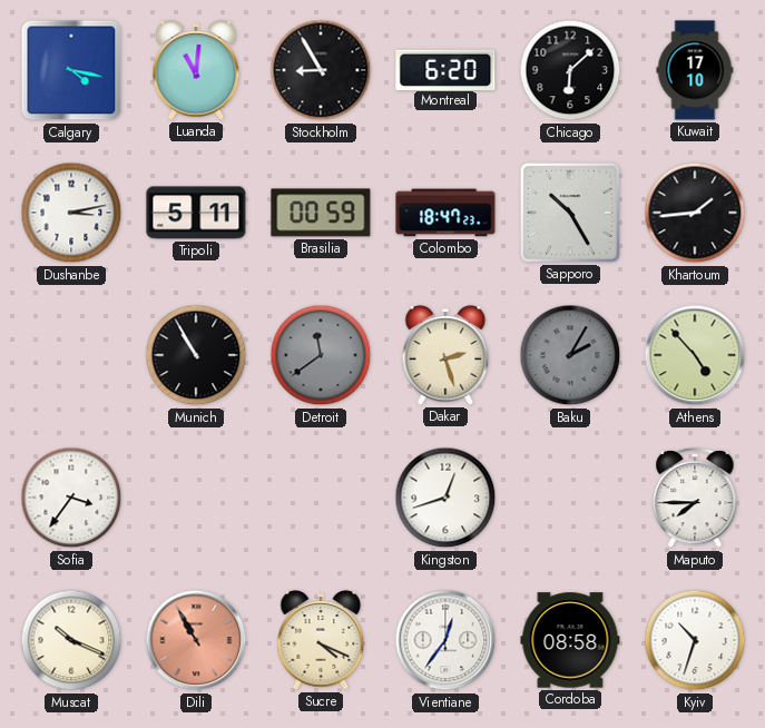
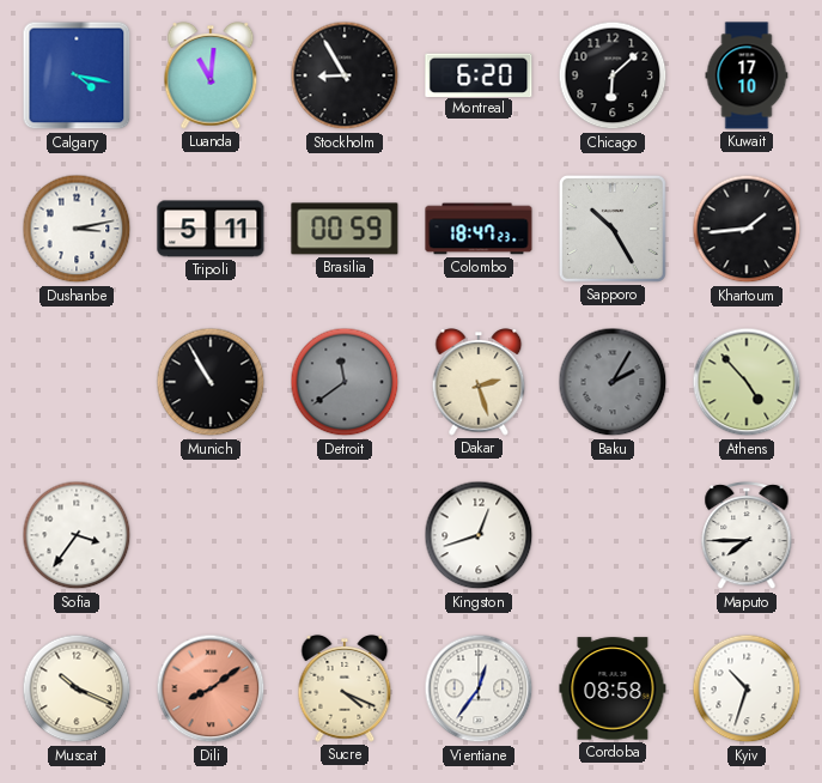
Dili: 10:55 -> 8:09 (211, 688)
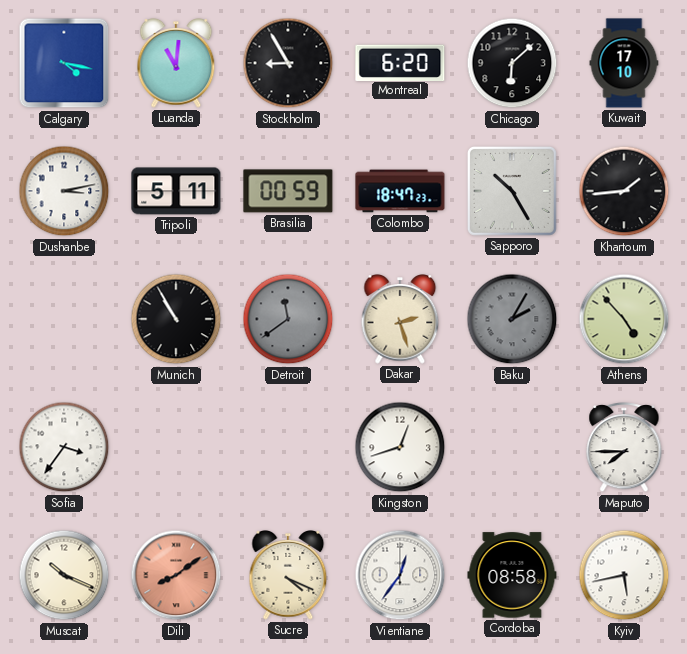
Kyiv: 10:33 -> 5:43 (624, 575)
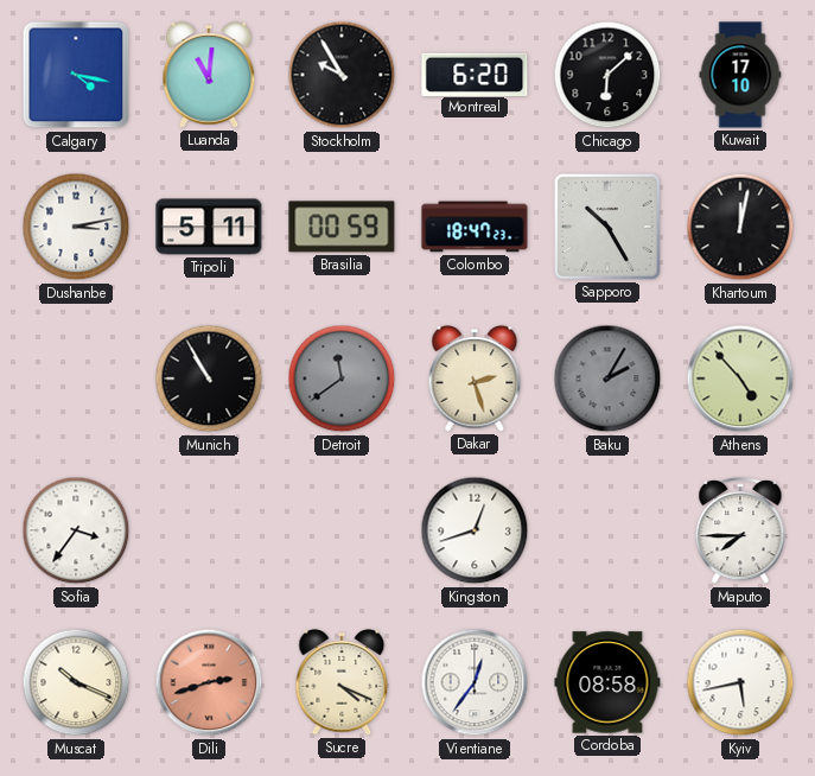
Stockholm: 8:55 -> 9:55 (342, 75)
Khartoum: 1:44 -> 12:02 (740, 227)
Dili: 8:09 -> 2:42 (209, 682)
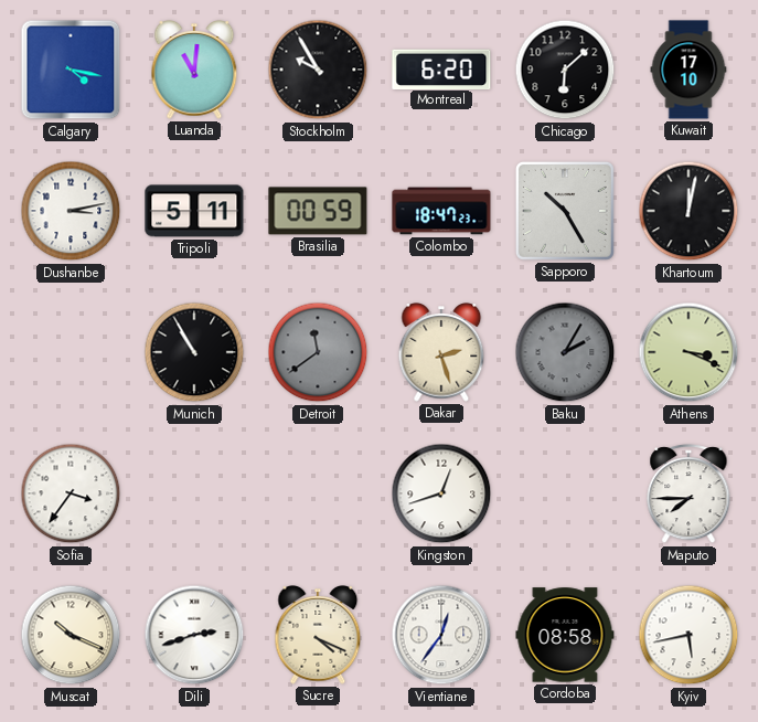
Athens: 4:53 -> 3:19 (688, 352)
Dili dial: salmon -> white (194, 635)
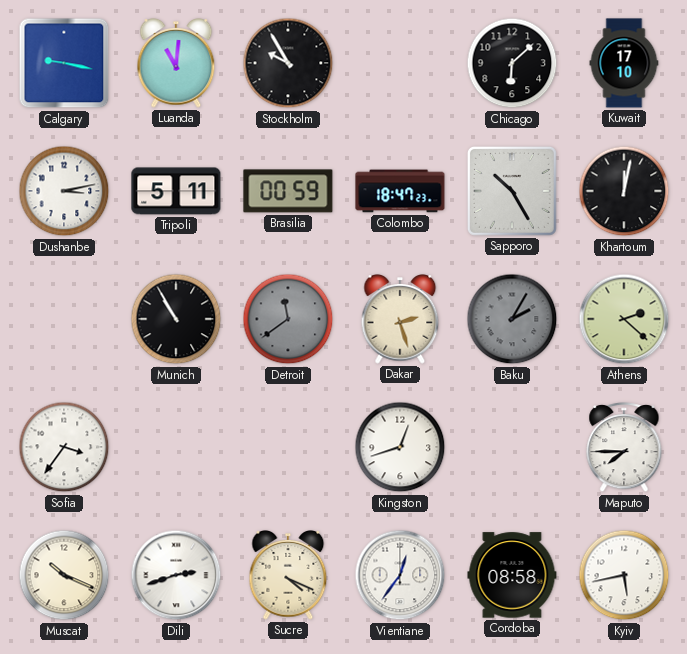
Calgary: 4:17 -> 9:17 (64, 63)
Montreal: 6:20 -> none (441, 68)
Athens: 3:19 -> 2:22 (624, 319)
